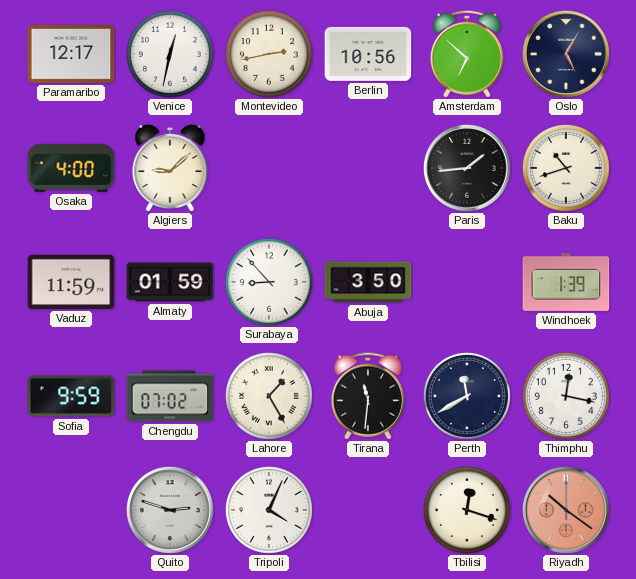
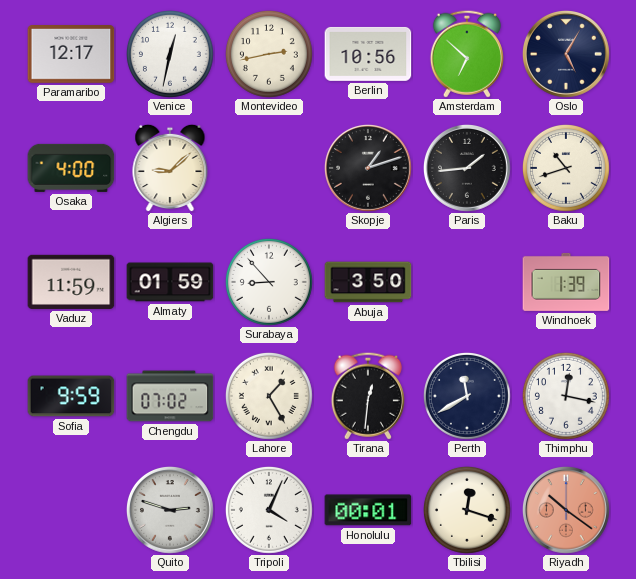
Skopje: none -> 1:12 (369, 169)
Tirana: 11:31 -> 12:31 (368, 396)
Honolulu: none -> 00:01 (368, 510)
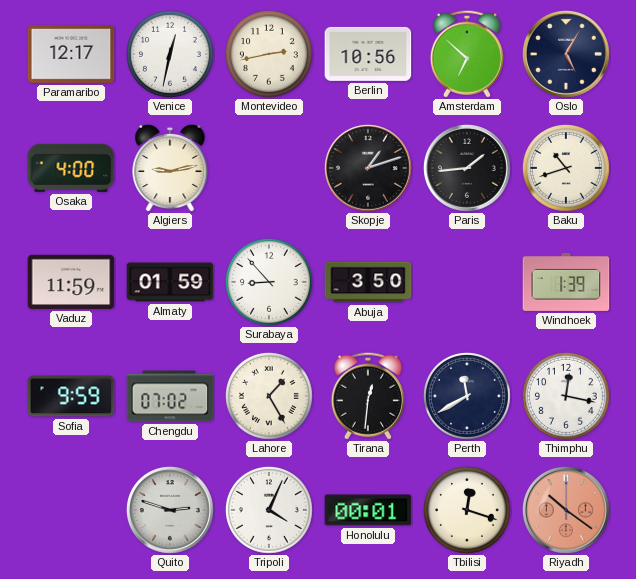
Algiers: 9:08 -> 9:13 (170, 168)
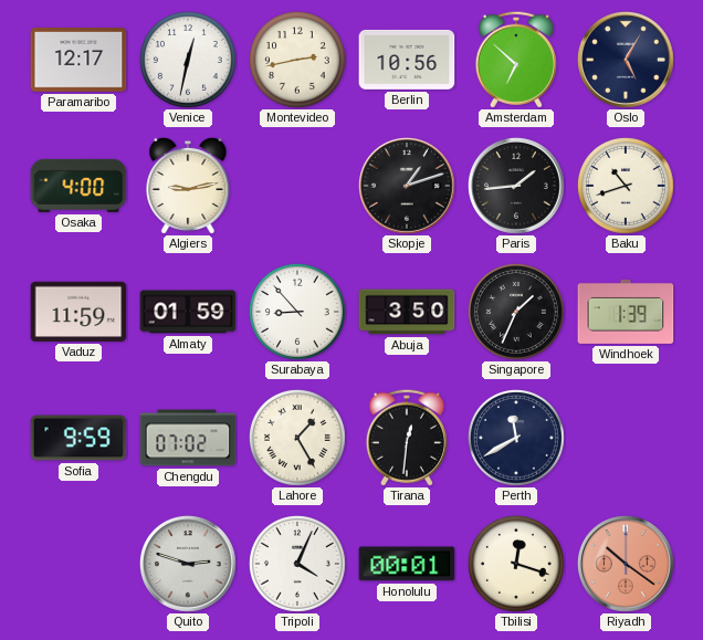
Singapore: none -> 1:34 (516, 312)
Thimphu: 12:17 -> none (566, 396)
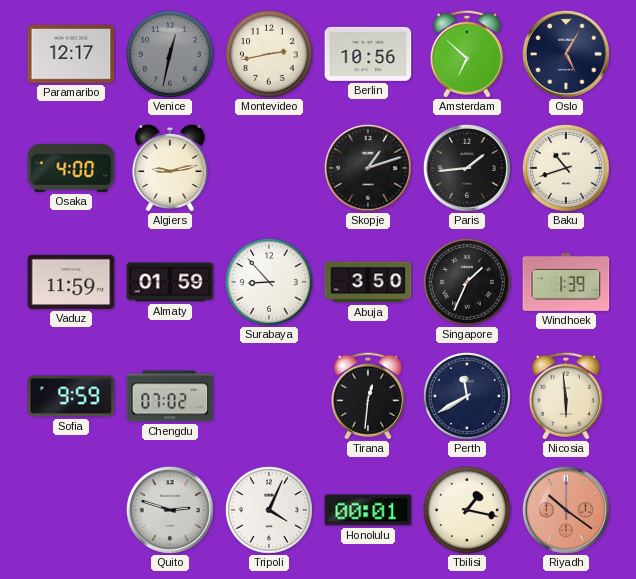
Venice dial: white -> grey (170, 54)
Lahore: 1:25 -> none (297, 438)
Nicosia: none -> 5:59 (566, 396)
Tbilisi: 12:18 -> 1:17 (467, 510)
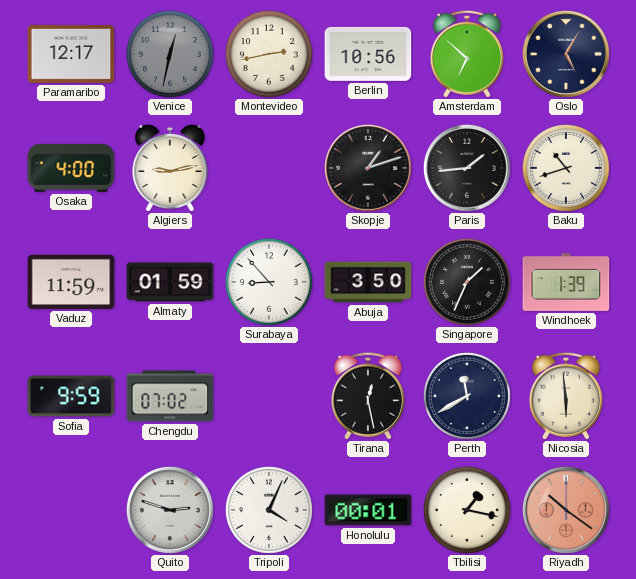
Tirana: 12:31 -> 12:28 (368, 396)
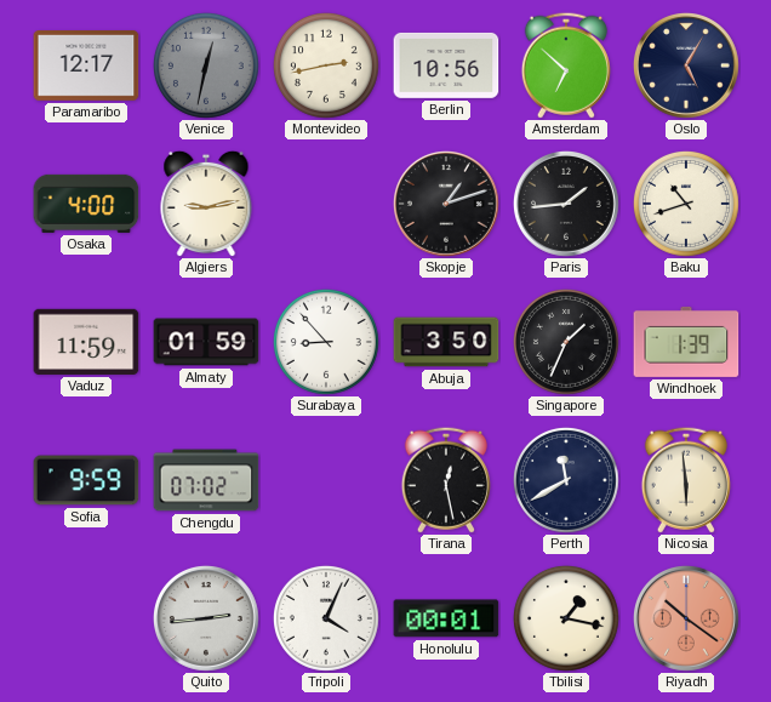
Quito: 2:48 -> 2:44 (207, 620)
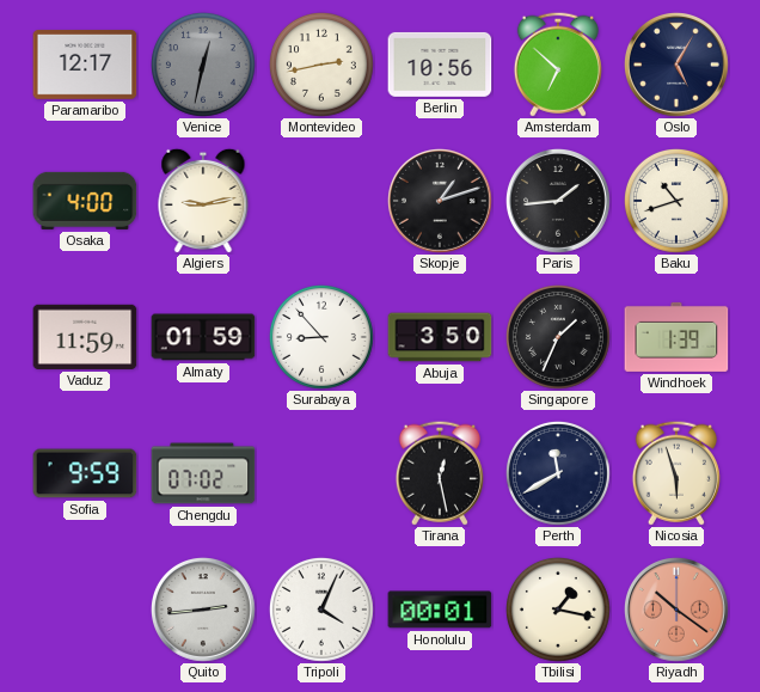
Nicosia: 5:59 -> 5:57 (676, 473)
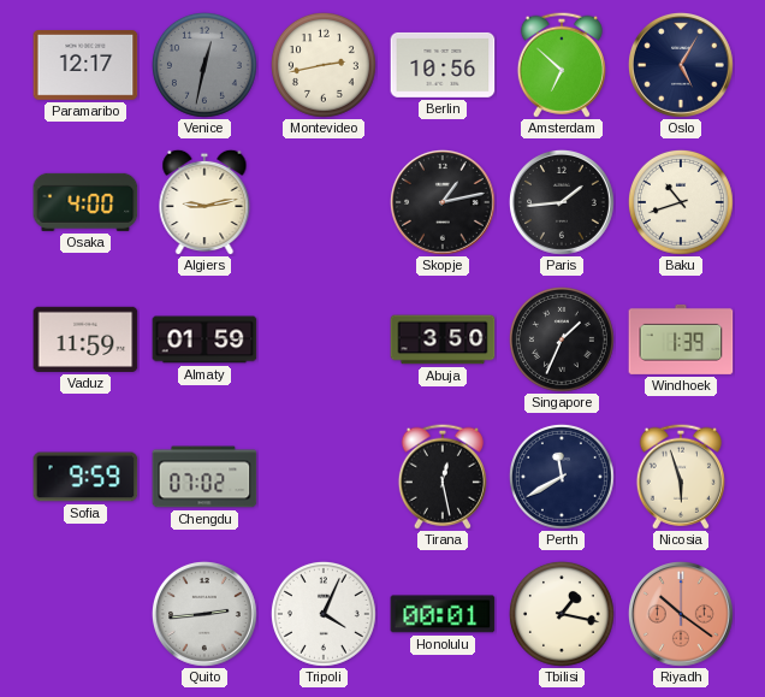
Skopje: 1:12 -> 1:13 (444, 203)
Surabaya: 8:53 -> none (321, 337)
